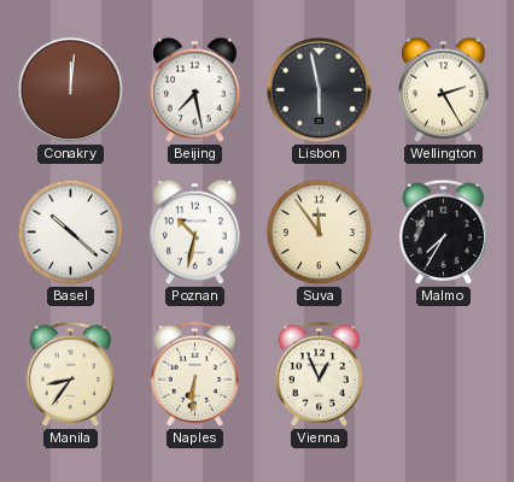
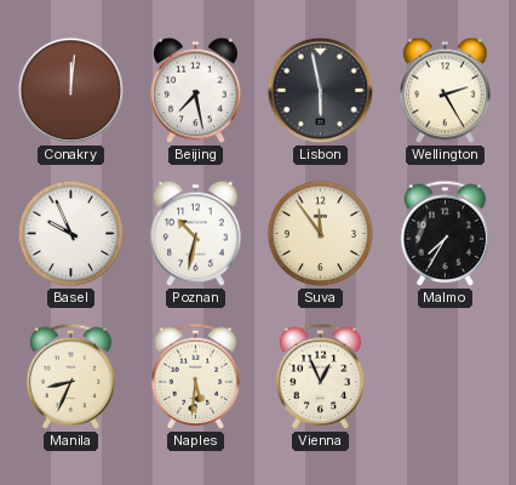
Basel: 10:22 -> 9:56 (71, 234)
Manila: 8:36 -> 8:34 (71, 376)
Naples: 6:31 -> 5:31 (196, 376)
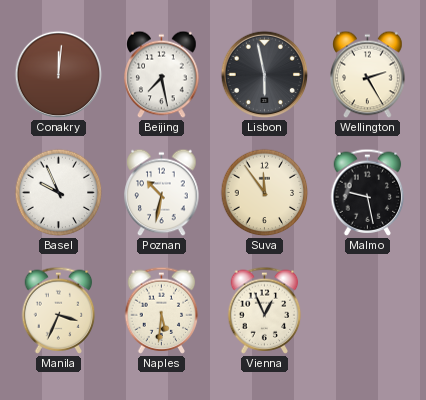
Malmo: 7:35 -> 9:28 (368, 192)
Manila: 8:34 -> 3:34 (59, 310)
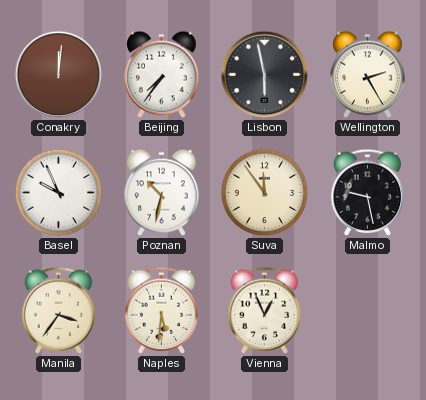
Beijing: 7:28 -> 7:36 (162, 75)
Manila: 3:34 -> 3:36 (59, 310)
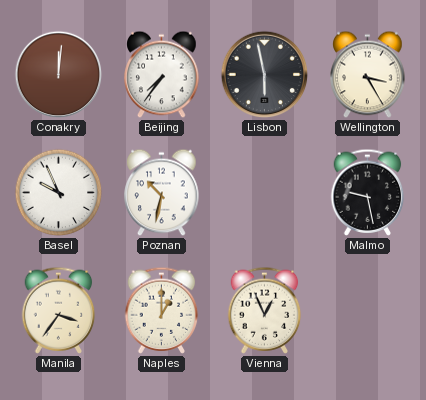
Wellington: 2:25 -> 3:25 (368, 75)
Suva: 11:54 -> none (265, 193)
Naples: 5:31 -> 1:00 (162, 310)
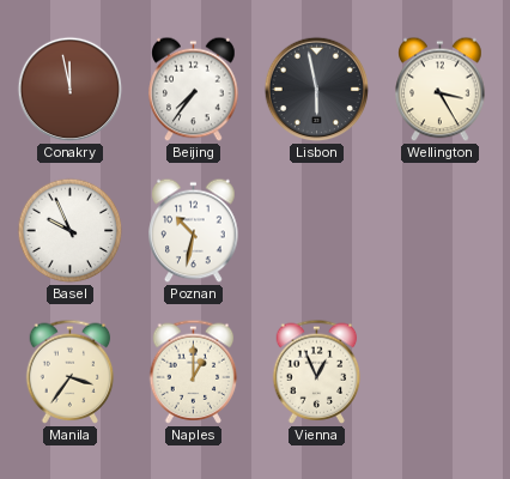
Conakry: 12:01 -> 11:58 (71, 90)
Malmo: 9:28 -> none (368, 192)
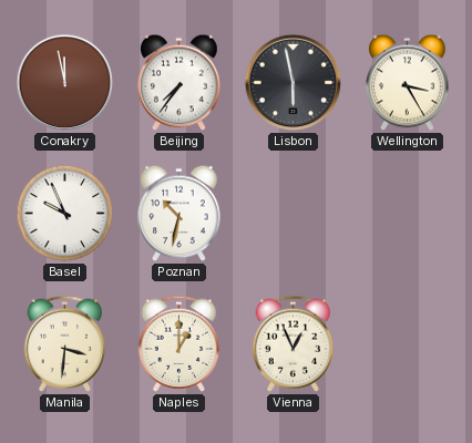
Manila: 3:36 -> 3:31 (65, 343)
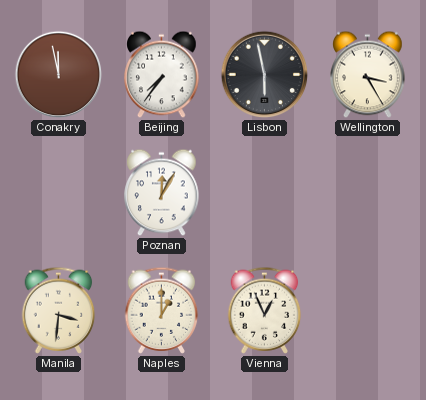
Basel: 9:56 -> none (65, 214)
Poznan: 10:32 -> 12:05 (162, 193)
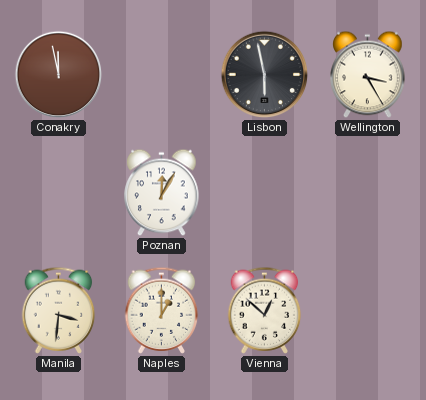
Beijing: 7:36 -> none (162, 75)
Vienna: 12:56 -> 12:52 (265, 310)
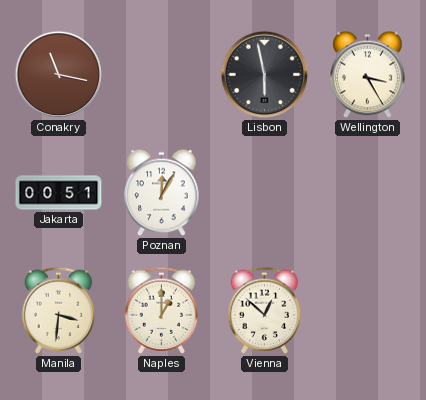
Conakry: 11:58 -> 11:17 (59, 75)
Jakarta: none -> 00:51 (59, 193)
